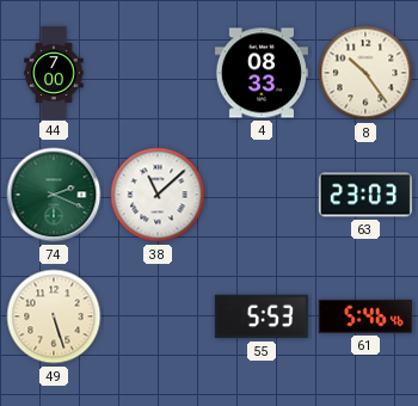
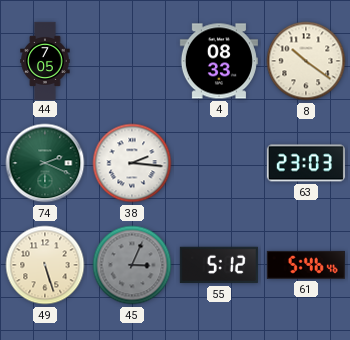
44: 7:00 -> 7:05 (45, 60)
8: 10:24 -> 10:21 (306, 61)
38: 11:08 -> 2:16 (132, 163)
45: none -> 3:04 (132, 265)
55: 5:53 -> 5:12 (219, 265)
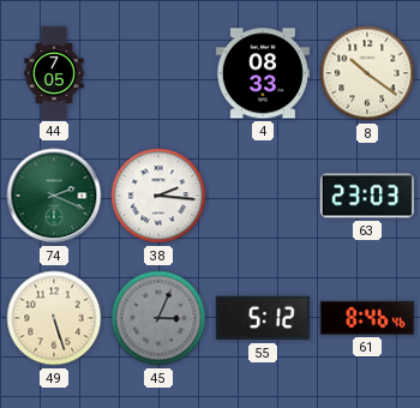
61: 5:46 -> 8:46 (367, 318)
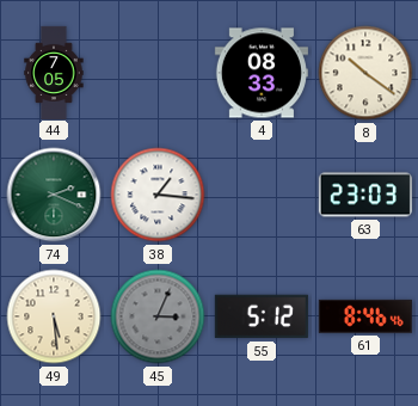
38: 2:16 -> 1:16 (158, 195)
49: 5:27 -> 5:29 (54, 316)
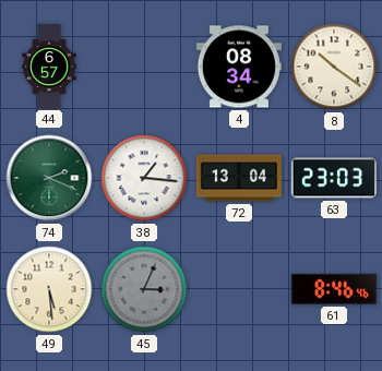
44: 7:05 -> 6:57 (49, 65)
4: 08:33 -> 08:34 (239, 67)
72: none -> 13:04 (239, 178)
55: 5:12 -> none (262, 316)
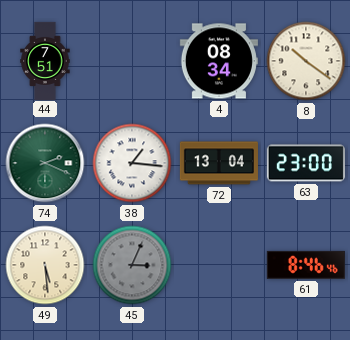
44: 6:57 -> 7:51 (45, 60)
63: 23:03 -> 23:00 (306, 163)
